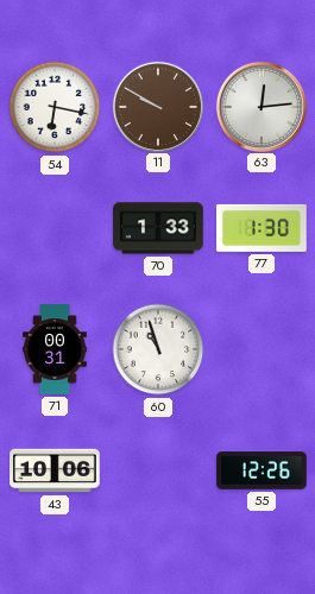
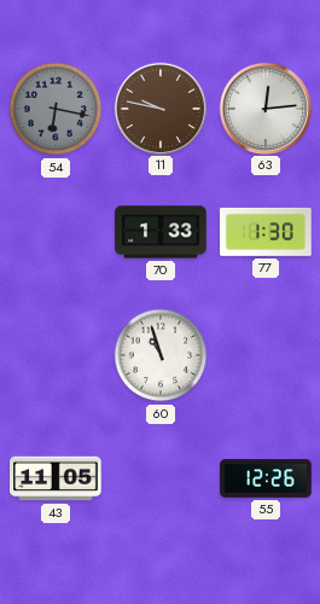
54 dial: white -> grey (56, 109)
11: 9:50 -> 9:47 (159, 108)
71: 00:31 -> none (55, 349)
43: 10:06 -> 11:05 (56, 478)
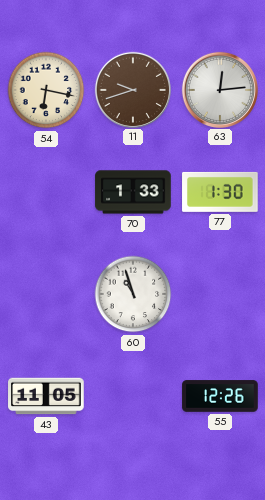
54 dial: grey -> cream (46, 90)
11: 9:47 -> 9:42 (132, 89)
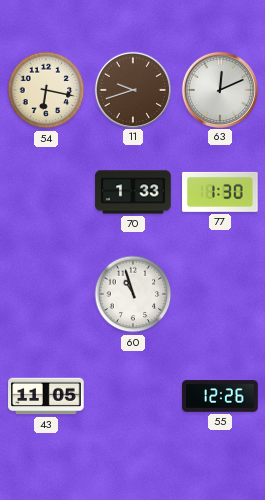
63: 12:14 -> 12:11 (219, 89)
